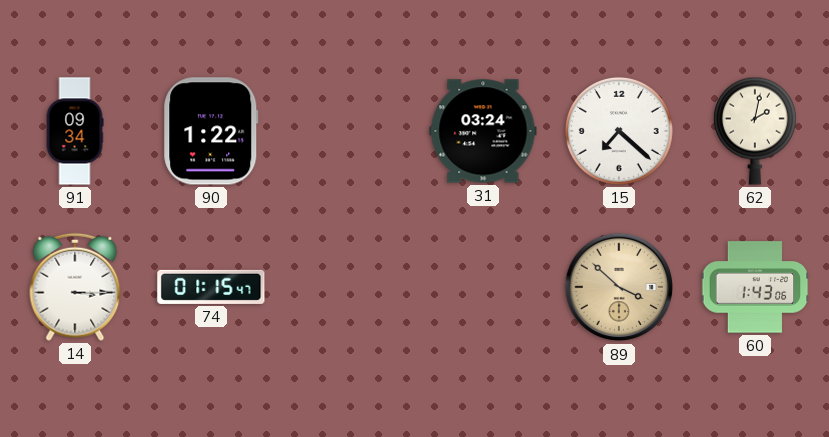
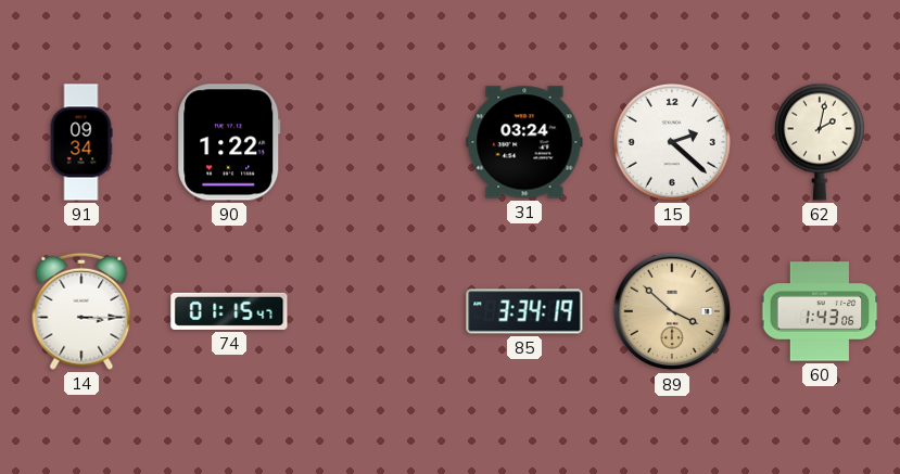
15: 7:22 -> 2:22 (672, 142)
85: none -> 3:34 (524, 311)
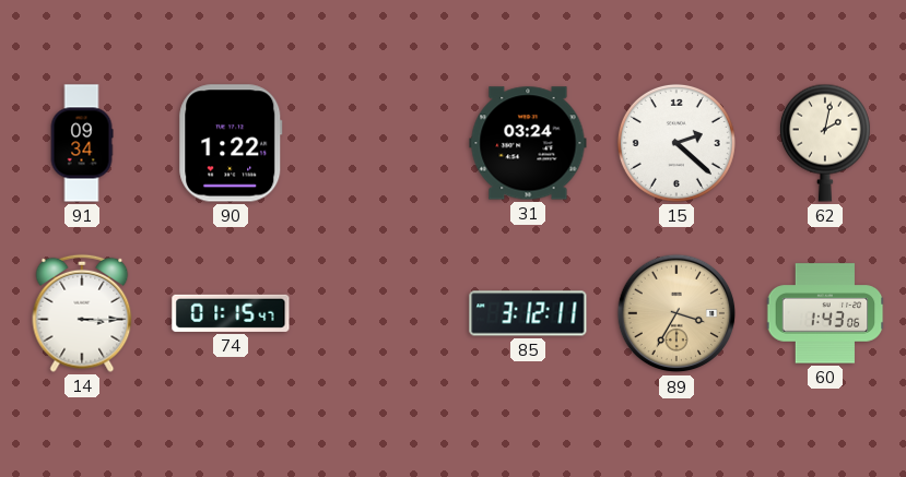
85: 3:34 -> 3:12 (528, 313)
89: 3:52 -> 3:35 (676, 313)
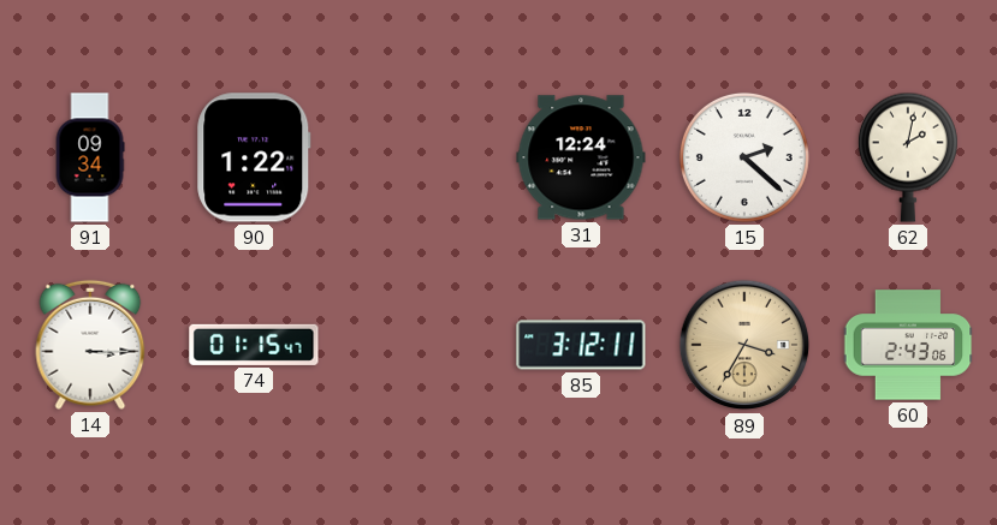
31: 03:24 -> 12:24 (581, 157)
60: 1:43 -> 2:43 (908, 345)
